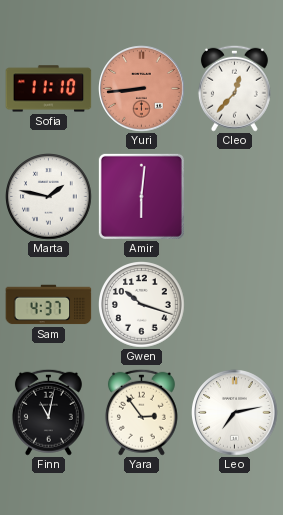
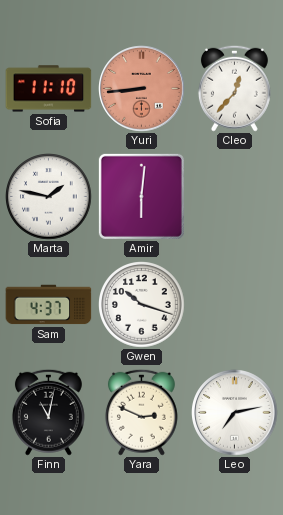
Yara: 2:54 -> 2:49 (141, 412)
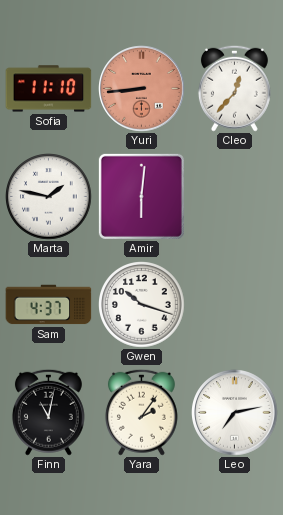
Yara: 2:49 -> 2:06 (141, 412)
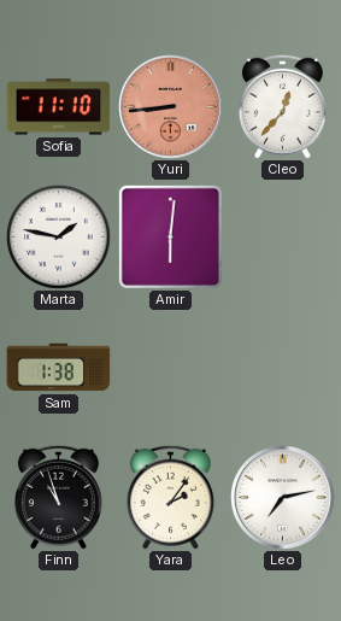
Sam: 4:37 -> 1:38 (59, 368)
Gwen: 10:18 -> none (142, 305)
Finn: 11:02 -> 10:57 (58, 497)
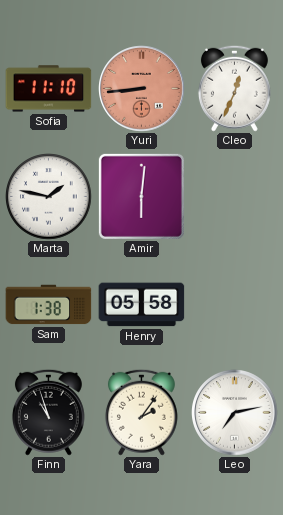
Cleo: 12:37 -> 12:34 (234, 88)
Henry: none -> 05:58 (142, 305)
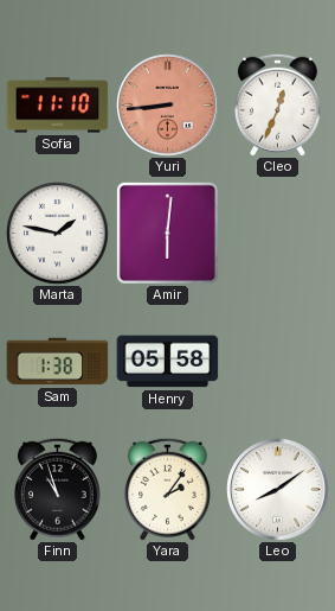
Leo: 7:13 -> 8:09 (278, 490)
